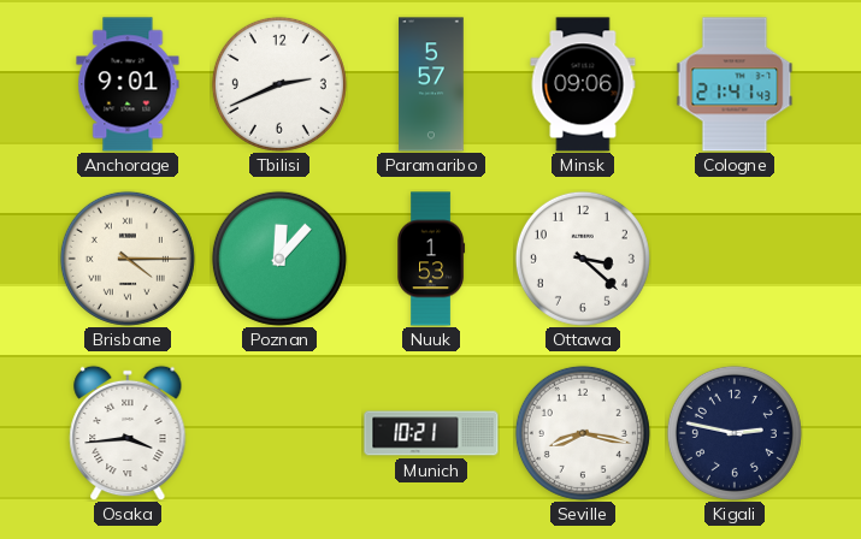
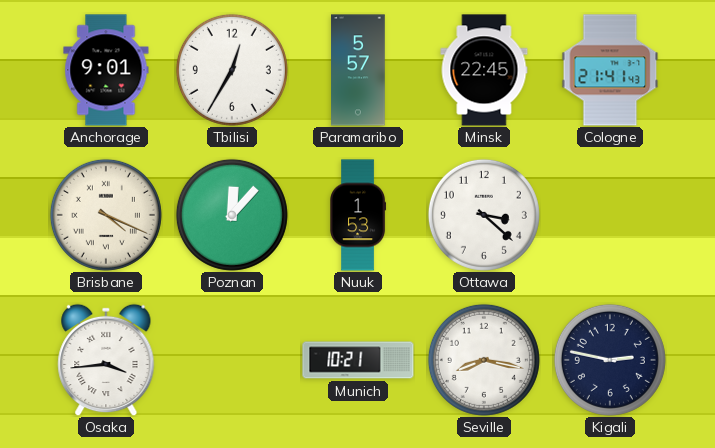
Tbilisi: 2:41 -> 12:35 (232, 70)
Minsk: 09:06 -> 22:45 (484, 70)
Brisbane: 4:15 -> 4:19 (106, 215)
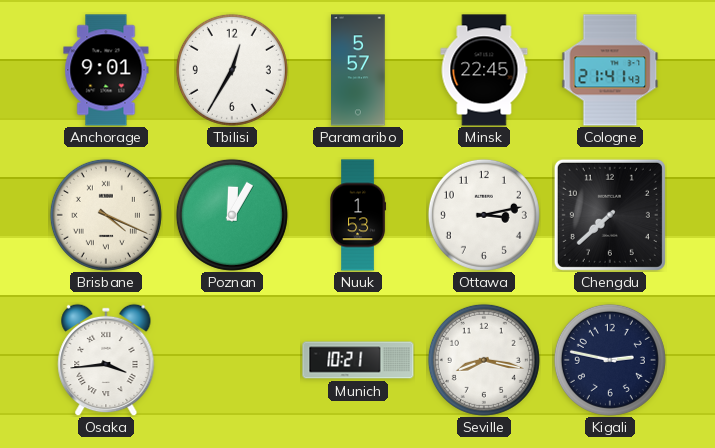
Poznan: 12:07 -> 12:05 (232, 215)
Ottawa: 3:22 -> 3:13 (484, 215)
Chengdu: none -> 7:38 (610, 215)
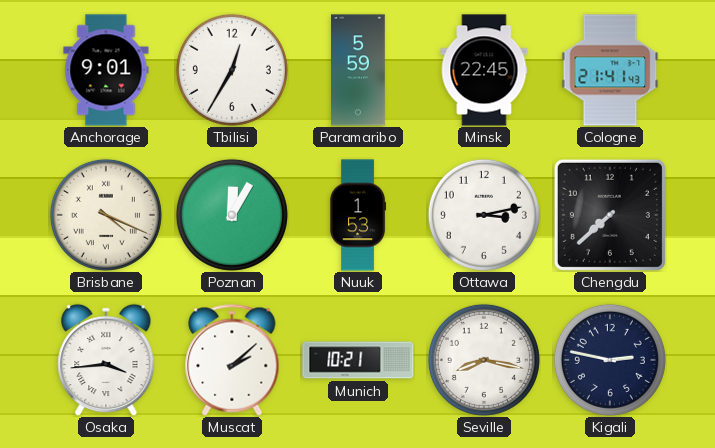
Paramaribo: 5:57 -> 5:59 (358, 70)
Muscat: none -> 2:08 (232, 360)
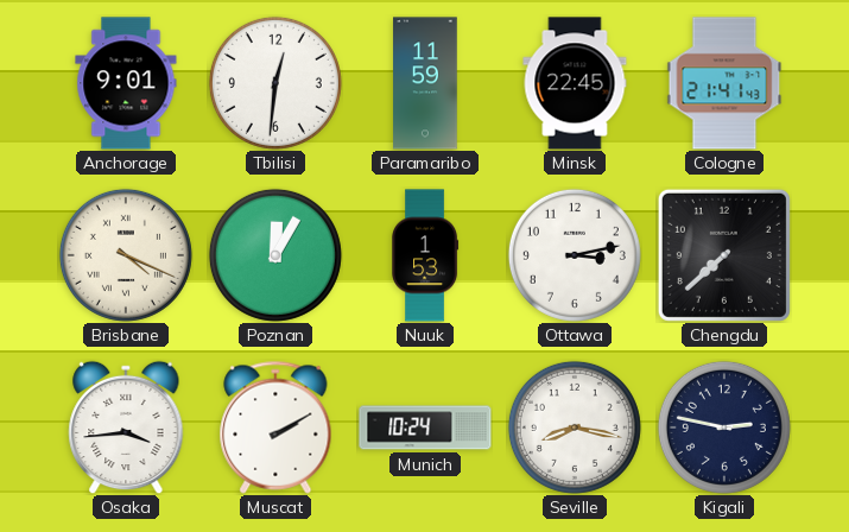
Tbilisi: 12:35 -> 12:31 (275, 83)
Paramaribo: 5:59 -> 11:59 (425, 83)
Muscat: 2:08 -> 2:10 (275, 427)
Munich: 10:21 -> 10:24 (425, 427)
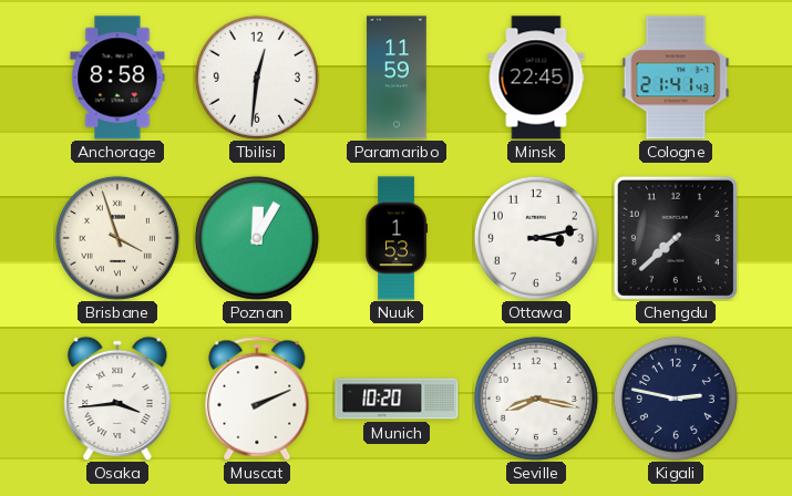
Anchorage: 9:01 -> 8:58 (117, 77)
Brisbane: 4:19 -> 3:57 (117, 238)
Muscat: 2:10 -> 2:11 (257, 399)
Munich: 10:24 -> 10:20 (397, 399)
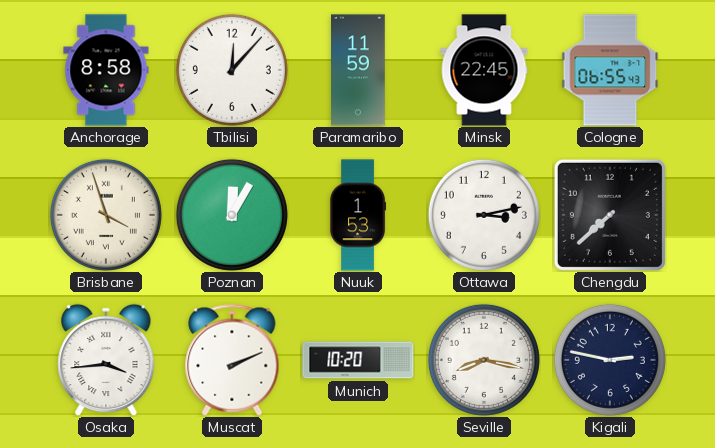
Tbilisi: 12:31 -> 12:07 (232, 70)
Cologne: 21:41 -> 06:55 (610, 70)
